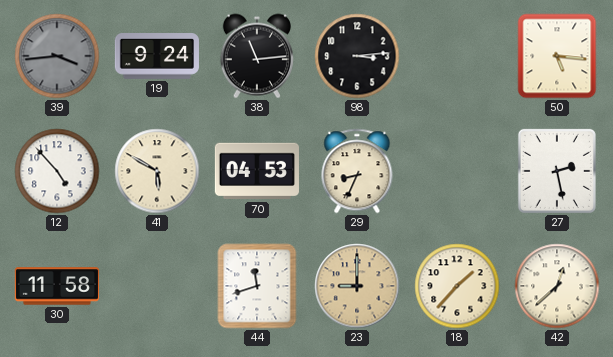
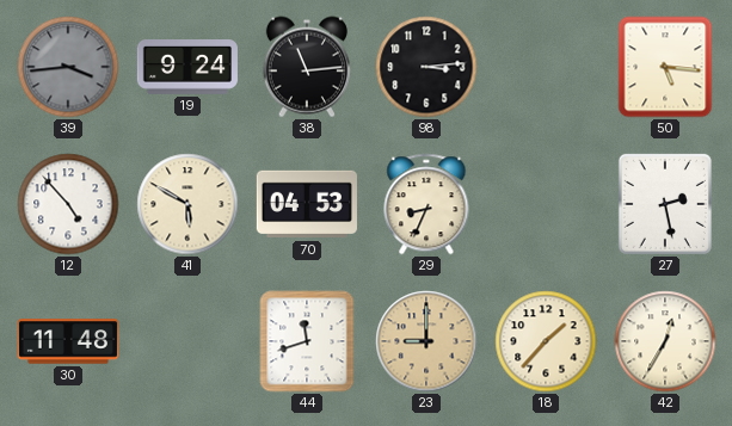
30: 11:58 -> 11:48 (67, 341)
42: 12:38 -> 12:35 (665, 341)
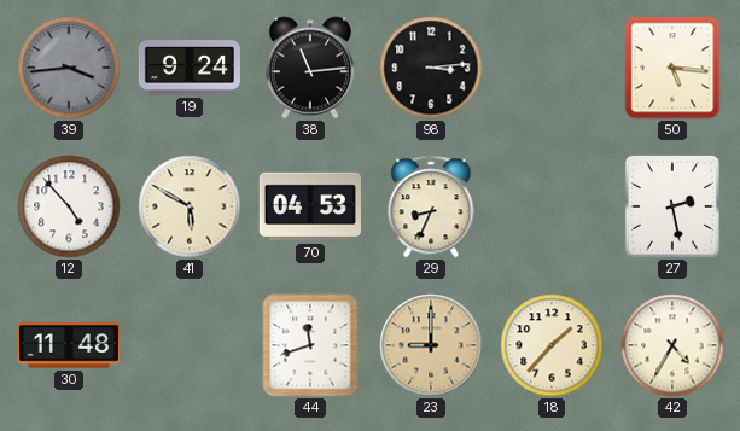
42: 12:35 -> 4:35 (672, 345)
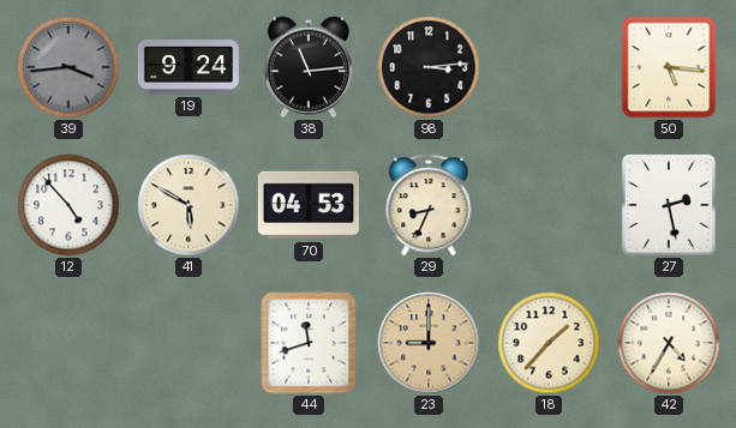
30: 11:48 -> none (68, 345)
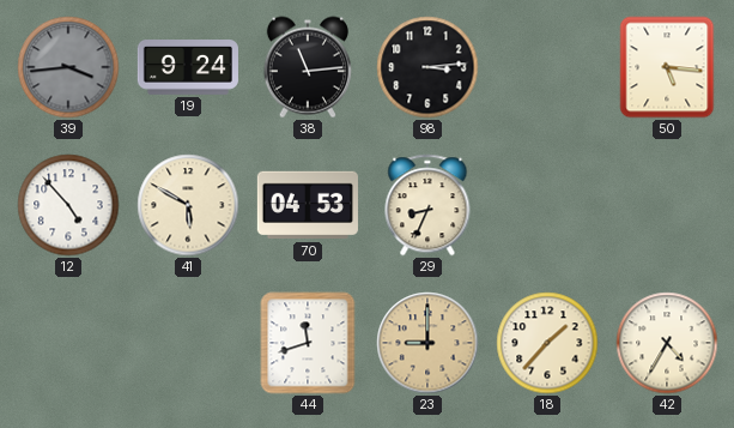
27: 2:28 -> none (669, 205)
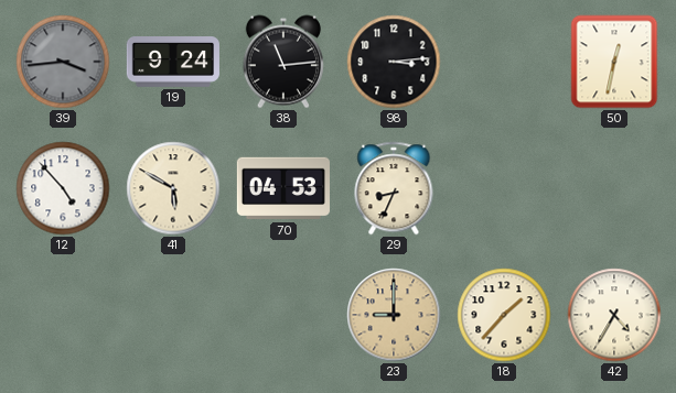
50: 5:16 -> 12:32 (614, 62)
44: 11:42 -> none (308, 343)
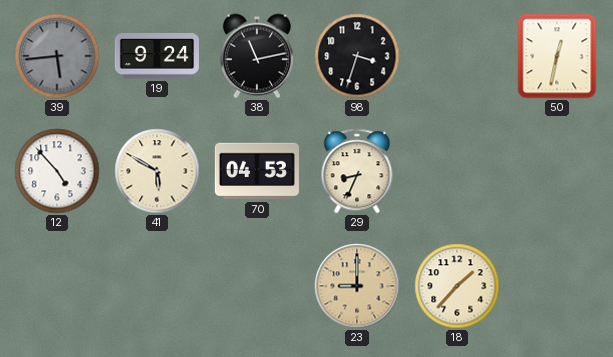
39: 3:44 -> 5:44 (57, 56)
38: 11:14 -> 11:13 (257, 56)
98: 3:14 -> 3:33 (357, 56)
42: 4:35 -> none (614, 315)
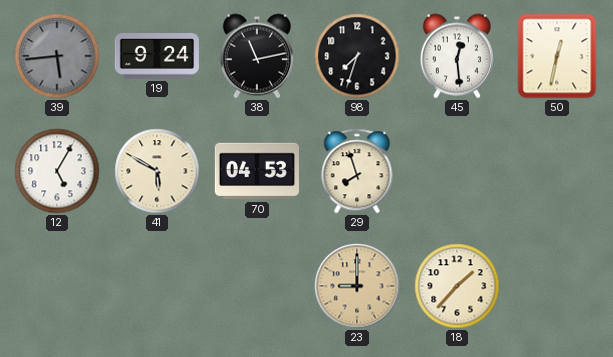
98: 3:33 -> 7:33 (357, 56)
45: none -> 12:29 (457, 56)
12: 4:53 -> 5:05 (57, 171)
29: 8:34 -> 7:57 (357, 171)
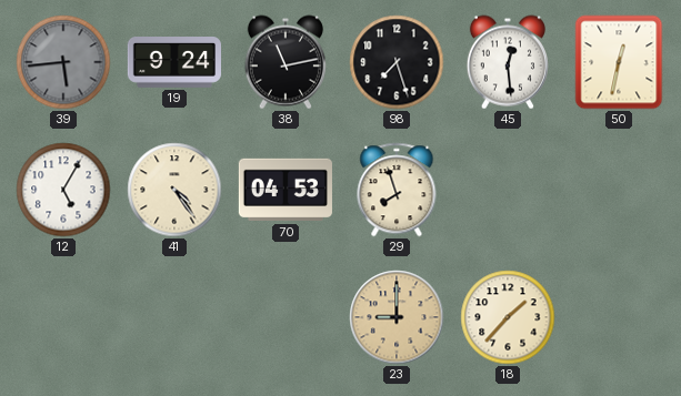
98: 7:33 -> 7:27 (397, 62)
41: 5:50 -> 4:24 (174, 190)
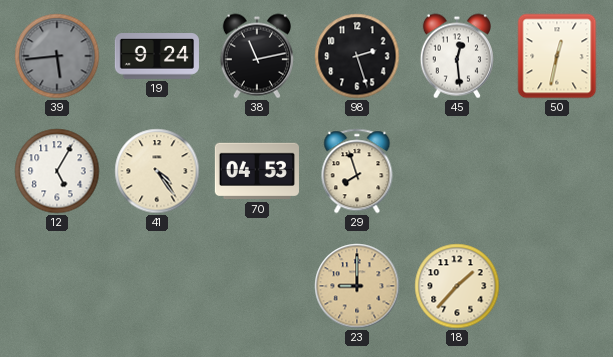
98: 7:27 -> 2:27 (357, 56)
